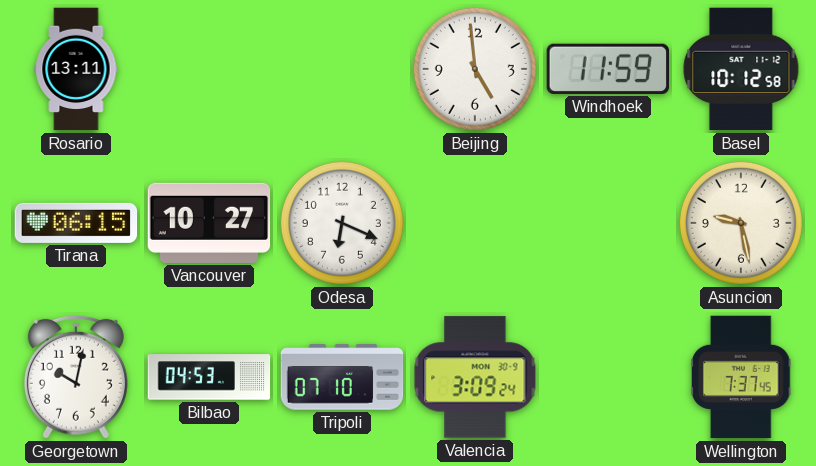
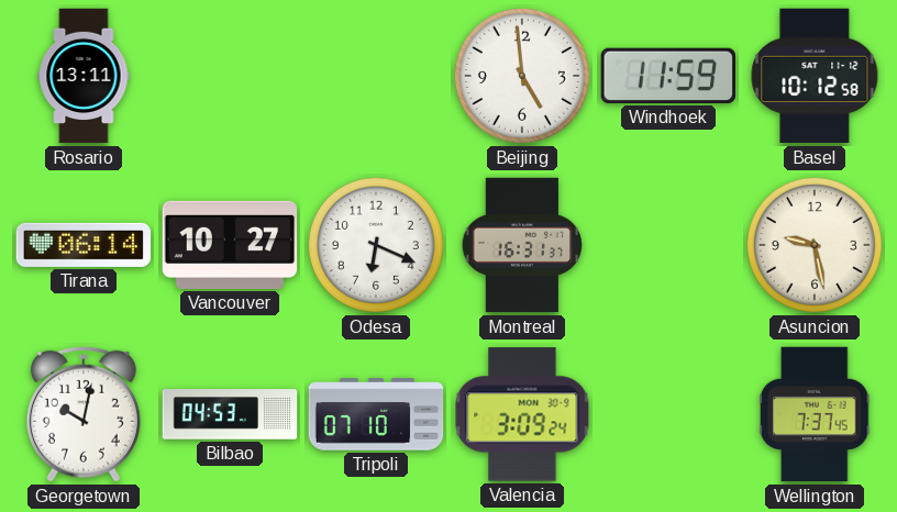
Tirana: 06:15 -> 06:14 (84, 245)
Montreal: none -> 16:31 (522, 245)
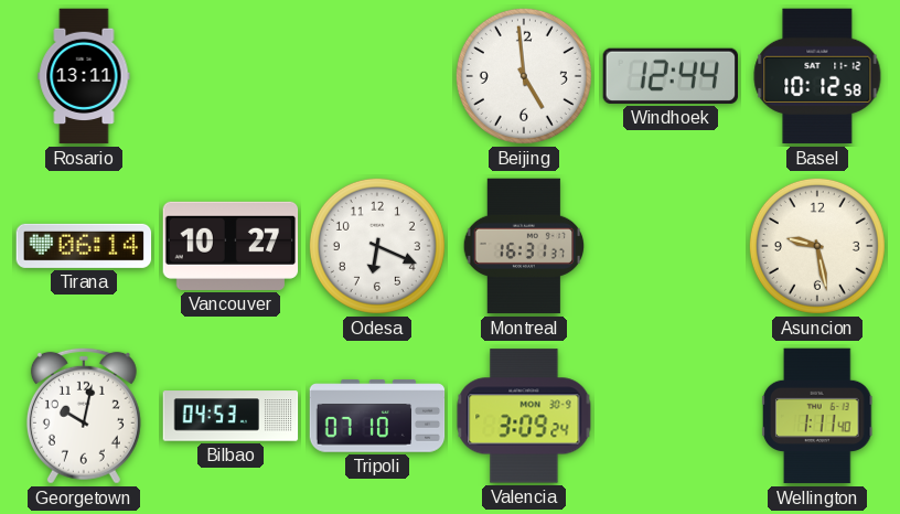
Windhoek: 11:59 -> 12:44 (669, 76)
Wellington: 7:37 -> 1:11 (817, 416)
